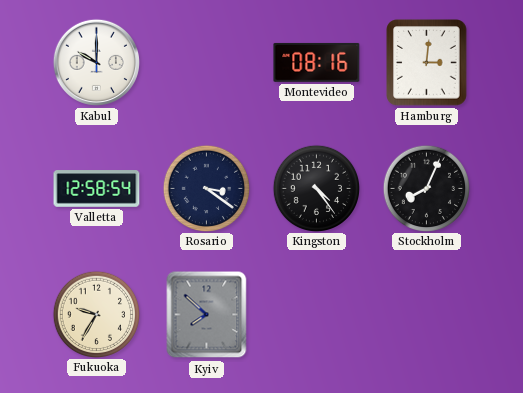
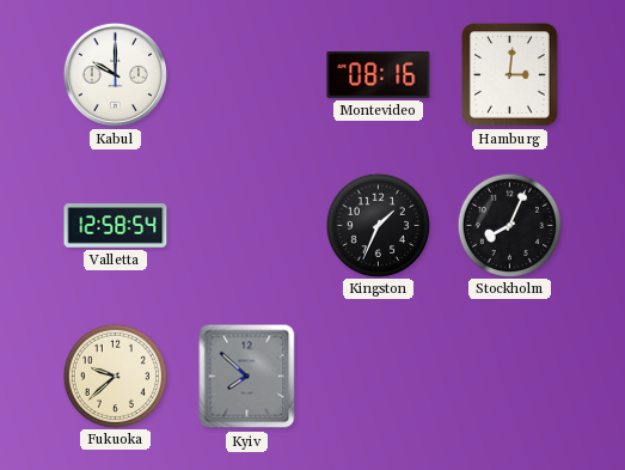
Rosario: 3:21 -> none (206, 188)
Kingston: 4:24 -> 1:34 (378, 225)
Fukuoka: 9:35 -> 9:38 (115, 376)
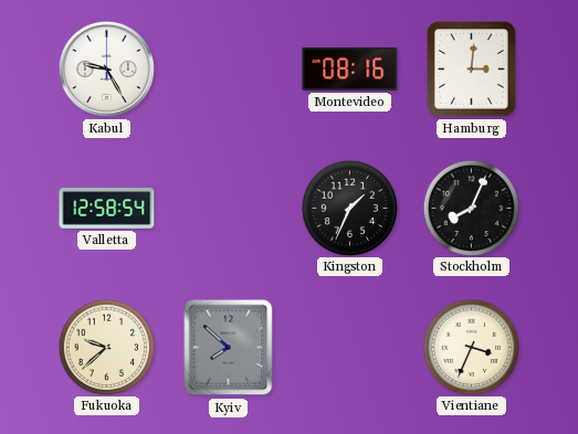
Kabul: 10:00 -> 9:25 (106, 68)
Vientiane: none -> 3:34 (471, 347)
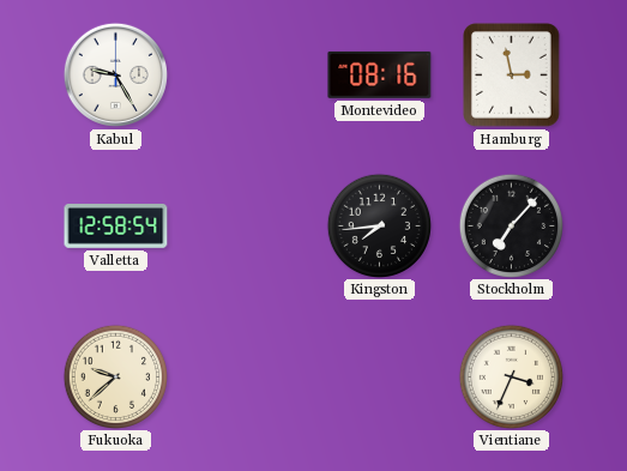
Hamburg: 3:01 -> 2:58 (512, 76)
Kingston: 1:34 -> 7:44 (379, 225)
Stockholm: 8:04 -> 7:07 (511, 225)
Kyiv: 7:52 -> none (229, 348)
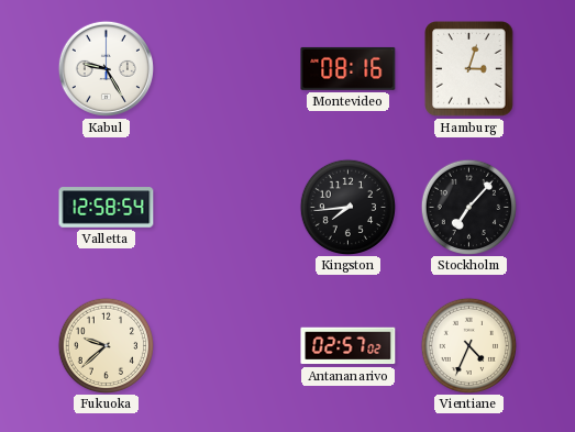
Hamburg: 2:58 -> 3:03 (469, 69)
Antananarivo: none -> 02:57 (349, 346)
Vientiane: 3:34 -> 4:34 (468, 345)
